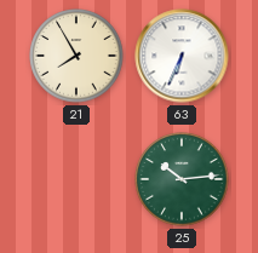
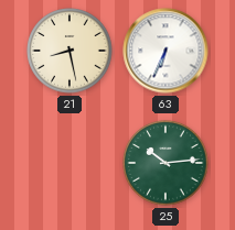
21: 7:55 -> 8:28 (70, 51)
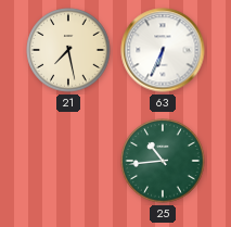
21: 8:28 -> 7:28 (68, 50)
25: 10:14 -> 10:44 (163, 161)
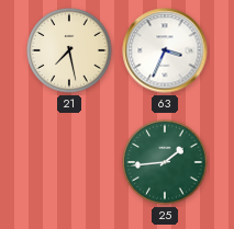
63: 6:34 -> 3:34 (165, 50)
25: 10:44 -> 1:44 (165, 162)
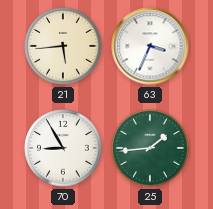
21: 7:28 -> 5:44 (63, 46)
70: none -> 8:55 (63, 148)
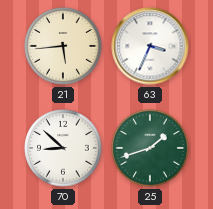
70: 8:55 -> 8:52 (63, 148)
25: 1:44 -> 1:42 (150, 148)
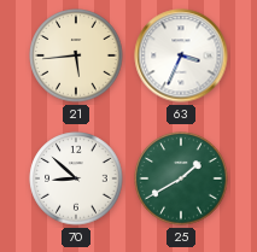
25: 1:42 -> 1:40 (181, 178)
